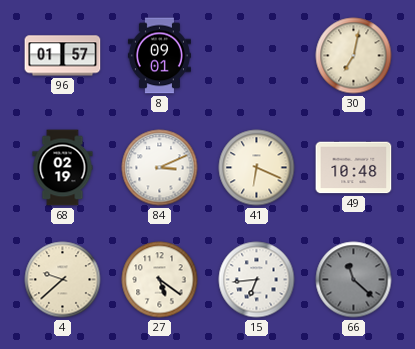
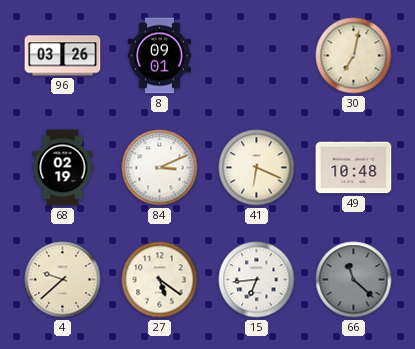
96: 01:57 -> 03:26 (63, 56)
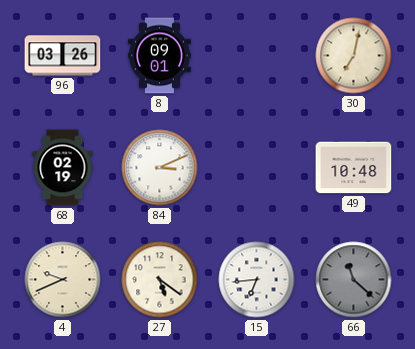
41: 6:19 -> none (257, 168)
4: 9:38 -> 9:41 (63, 280)
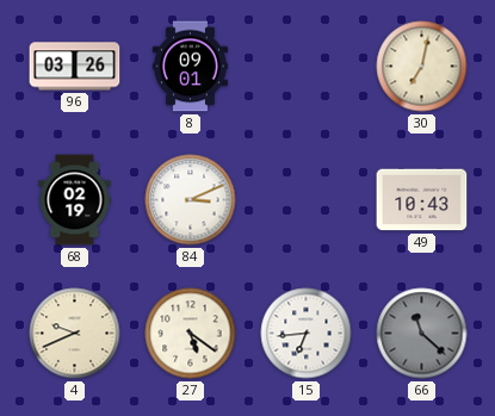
49: 10:48 -> 10:43 (422, 200)
